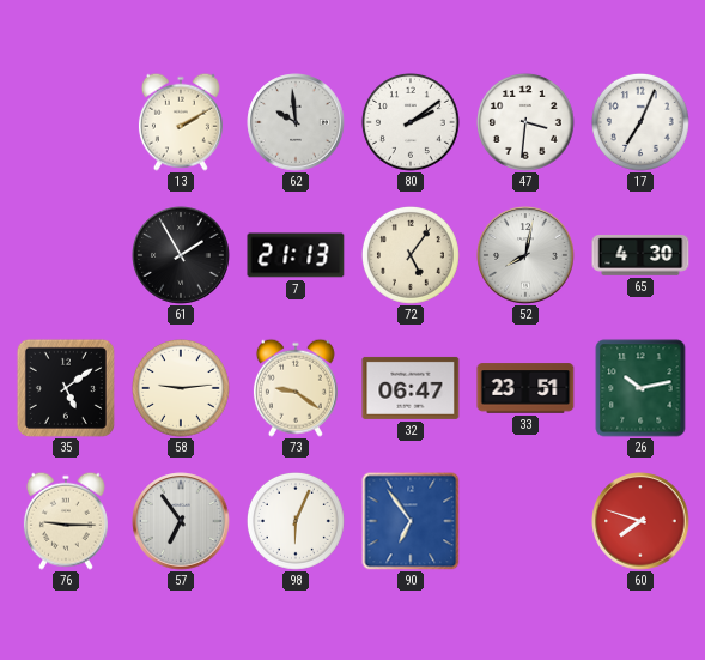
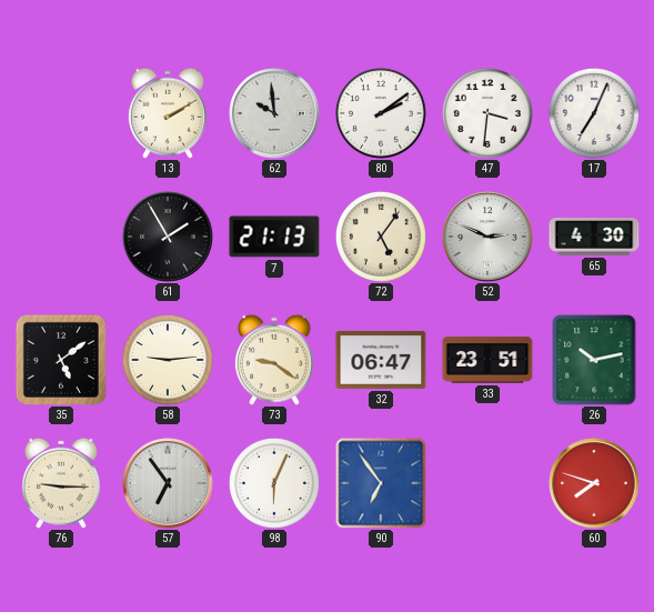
52: 8:02 -> 2:49 (487, 237)
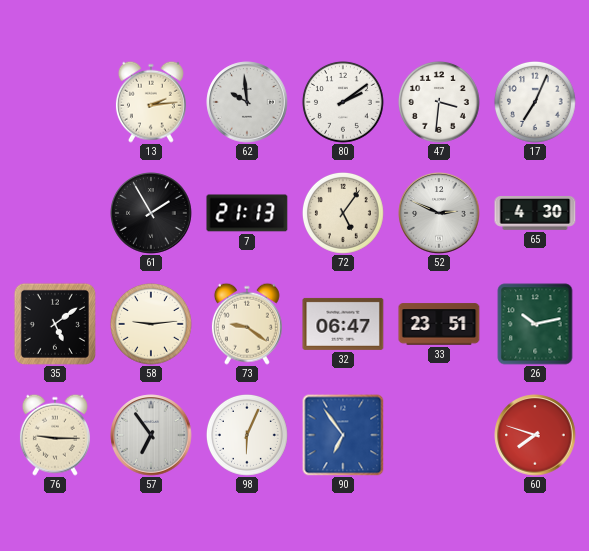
13: 2:10 -> 2:14 (151, 102)
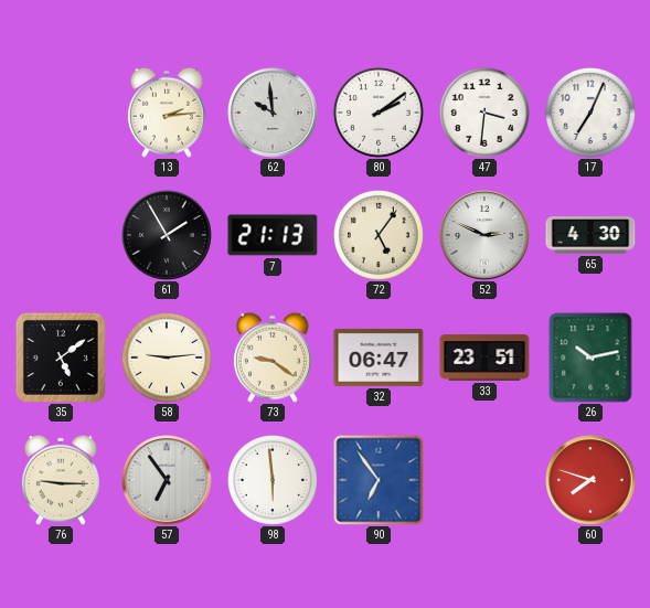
98: 6:04 -> 5:59 (273, 481)
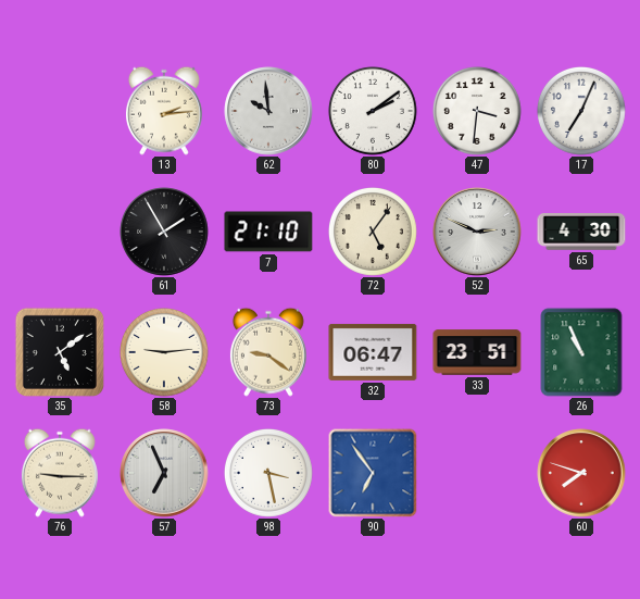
7: 21:13 -> 21:10 (268, 232)
26: 10:13 -> 10:56 (581, 352)
57: 6:54 -> 6:56 (164, 473)
98: 5:59 -> 3:28 (268, 474)
